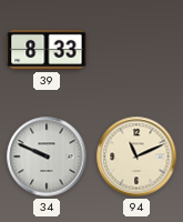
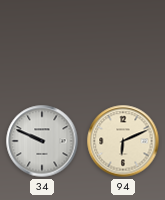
39: 8:33 -> none (47, 50)
94: 11:11 -> 6:11 (123, 141)
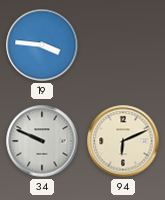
19: none -> 3:46 (42, 45)
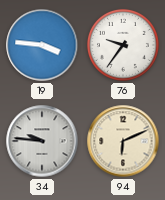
76: none -> 9:36 (123, 45)
34: 9:49 -> 9:46 (42, 141)
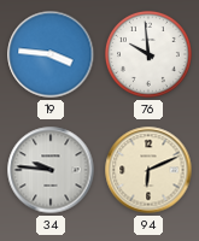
76: 9:36 -> 9:59 (148, 54)
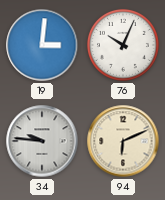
19: 3:46 -> 3:01 (42, 45)
76: 9:59 -> 10:04 (123, 45)
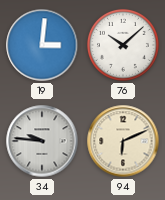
76: 10:04 -> 10:08 (123, 45)
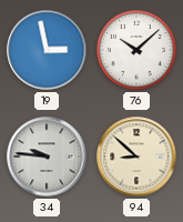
19: 3:01 -> 2:58 (47, 50)
94: 6:11 -> 8:52 (136, 157)
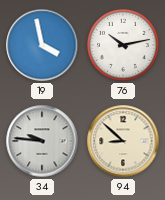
19: 2:58 -> 3:58 (42, 45)
76: 10:08 -> 10:13 (123, 45)
